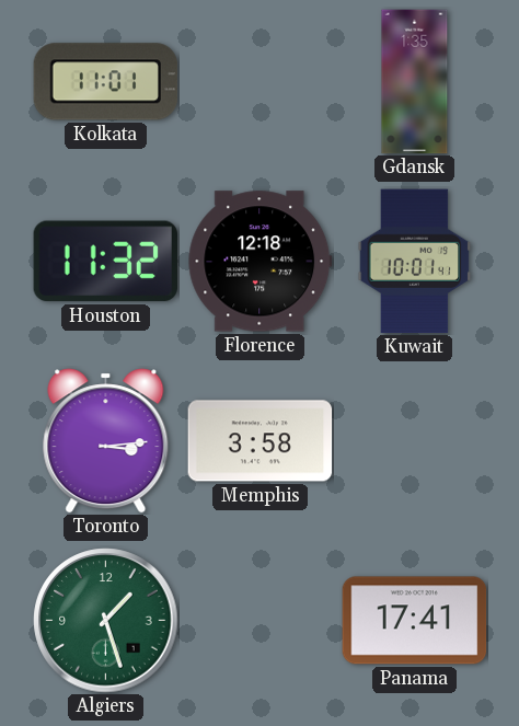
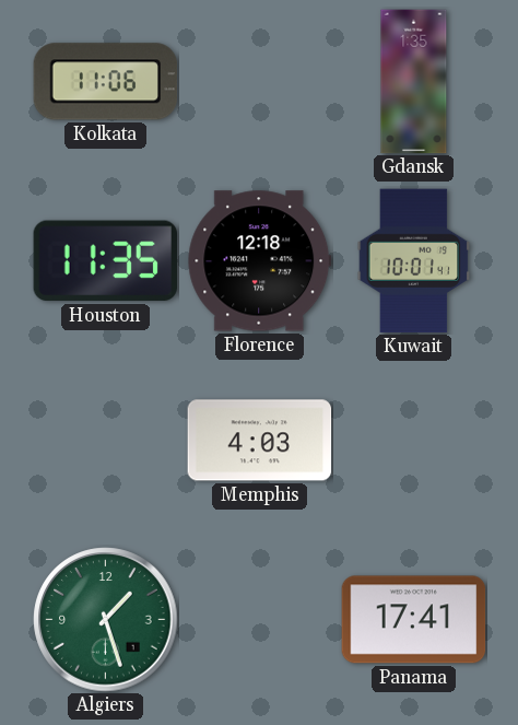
Kolkata: 11:01 -> 11:06 (106, 82)
Houston: 11:32 -> 11:35 (105, 261)
Toronto: 3:14 -> none (106, 441)
Memphis: 3:58 -> 4:03 (260, 441)
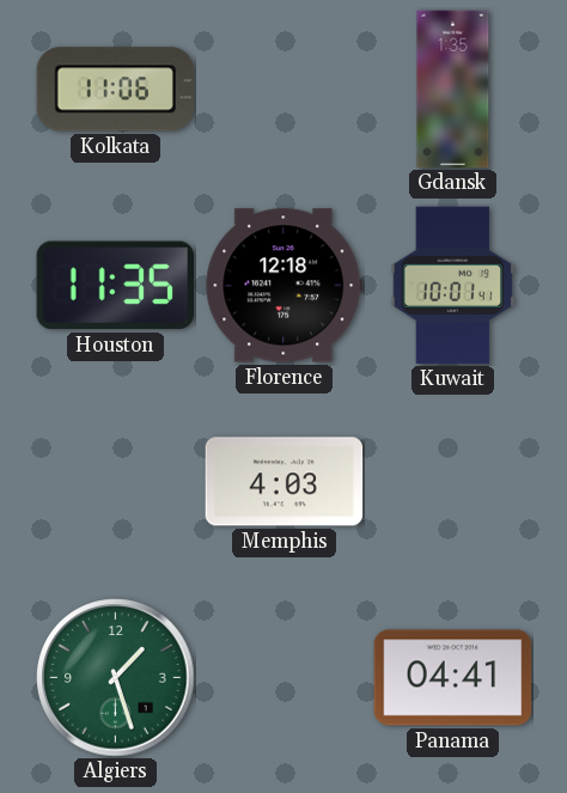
Panama: 17:41 -> 04:41 (453, 678)
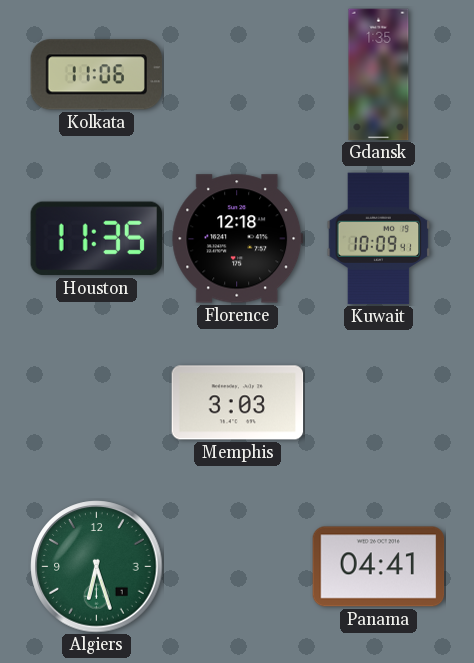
Kuwait: 10:01 -> 10:09 (379, 239)
Memphis: 4:03 -> 3:03 (238, 403)
Algiers: 1:27 -> 6:27 (97, 567)
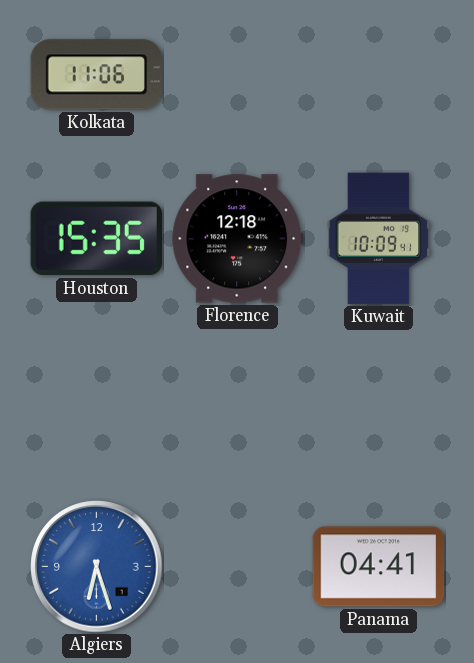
Gdansk: 1:35 -> none (379, 75)
Houston: 11:35 -> 15:35 (96, 239)
Memphis: 3:03 -> none (238, 403)
Algiers dial: green -> blue (97, 567)
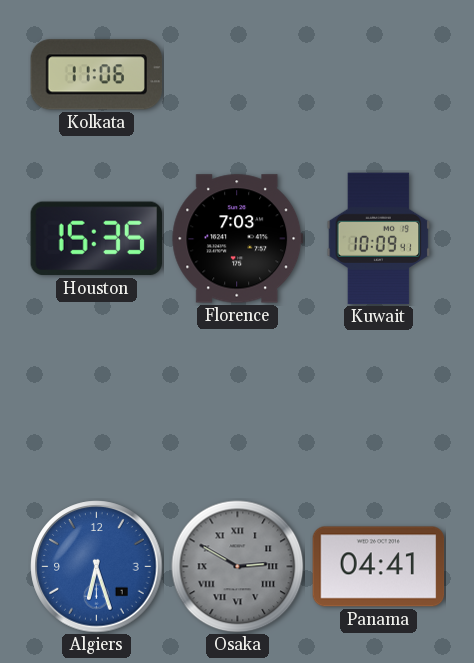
Florence: 12:18 -> 7:03 (238, 239)
Osaka: none -> 2:50 (238, 567)
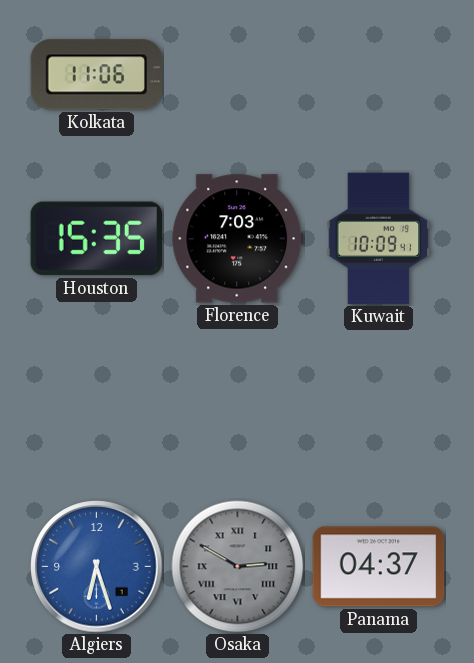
Panama: 04:41 -> 04:37 (379, 567)
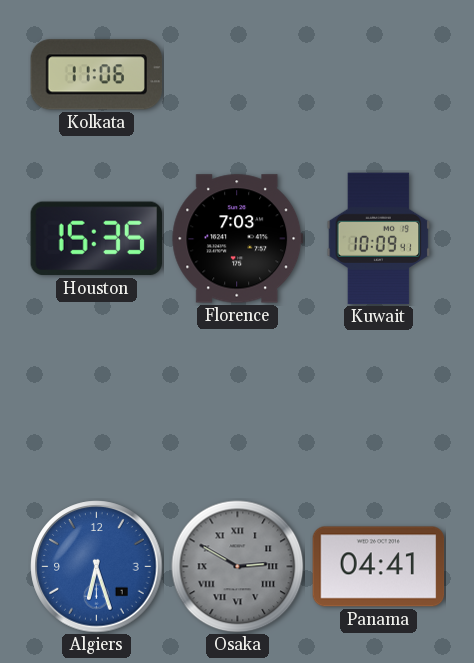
Panama: 04:37 -> 04:41 (379, 567)
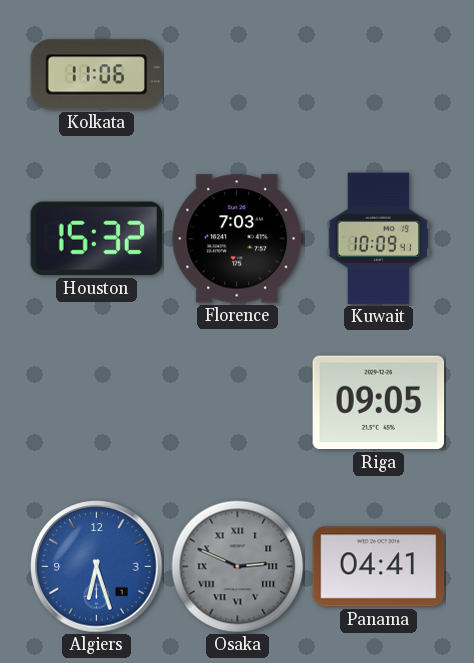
Houston: 15:35 -> 15:32 (96, 239)
Riga: none -> 09:05 (379, 403)
Osaka: 2:50 -> 2:49 (238, 567)
